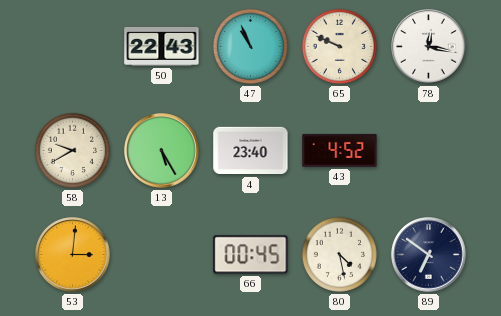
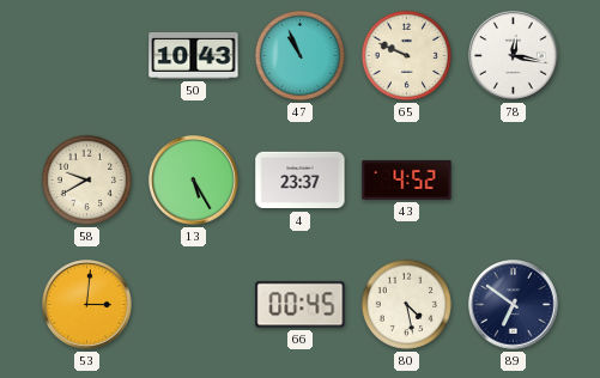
50: 22:43 -> 10:43 (194, 55)
4: 23:40 -> 23:37 (301, 181)
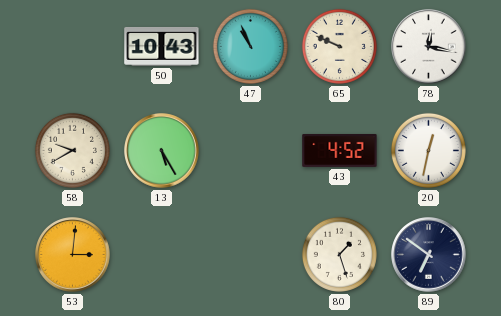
4: 23:37 -> none (301, 181)
20: none -> 12:32 (428, 150)
66: 00:45 -> none (301, 305)
80: 4:28 -> 1:27 (339, 254)
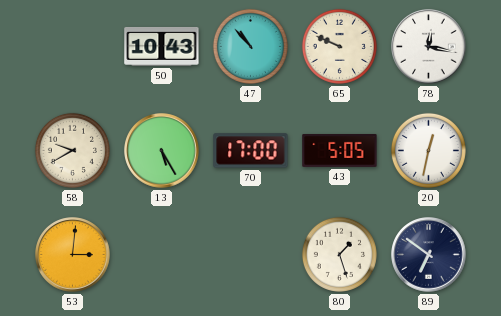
47: 10:56 -> 10:53 (250, 46)
70: none -> 17:00 (251, 151)
43: 4:52 -> 5:05 (340, 150)
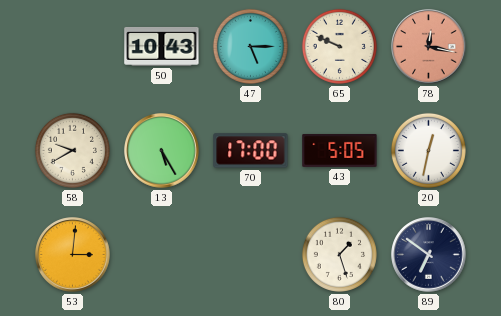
47: 10:53 -> 5:15 (250, 46)
78 dial: white -> salmon (429, 47)
